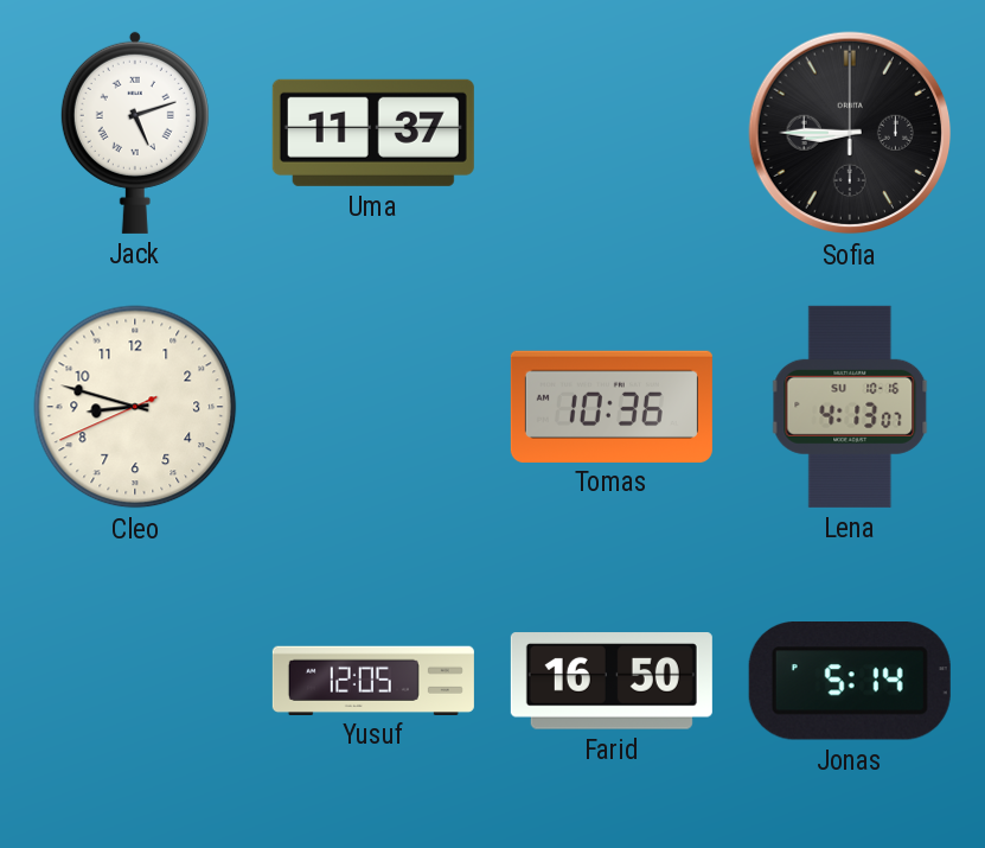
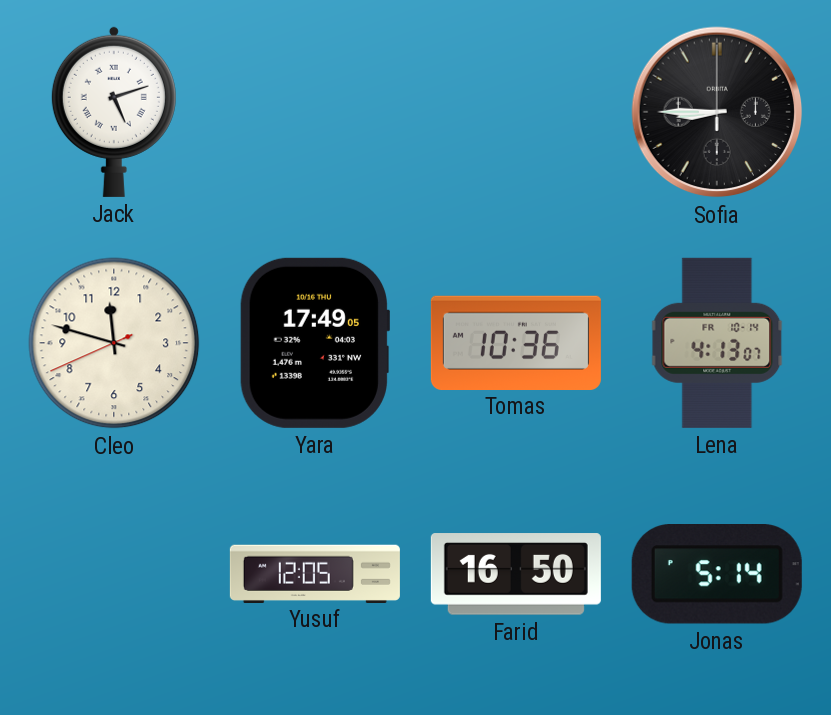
Uma: 11:37 -> none (373, 133)
Cleo: 8:47 -> 11:47 (114, 343)
Yara: none -> 17:49 (314, 343)
Lena date: SU 10-16 -> FR 10-14 (717, 343)
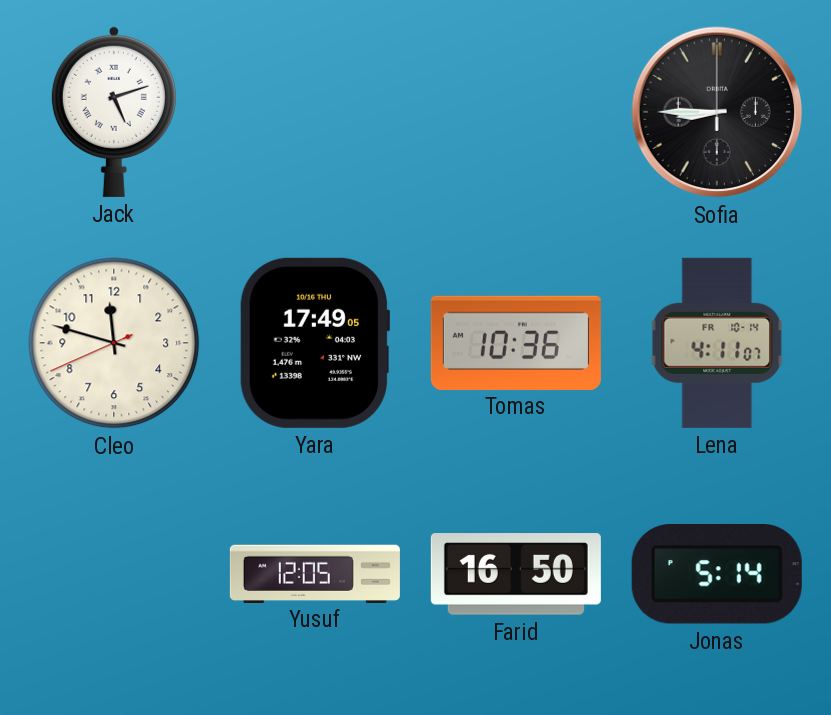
Lena: 4:13 -> 4:11 (717, 343)
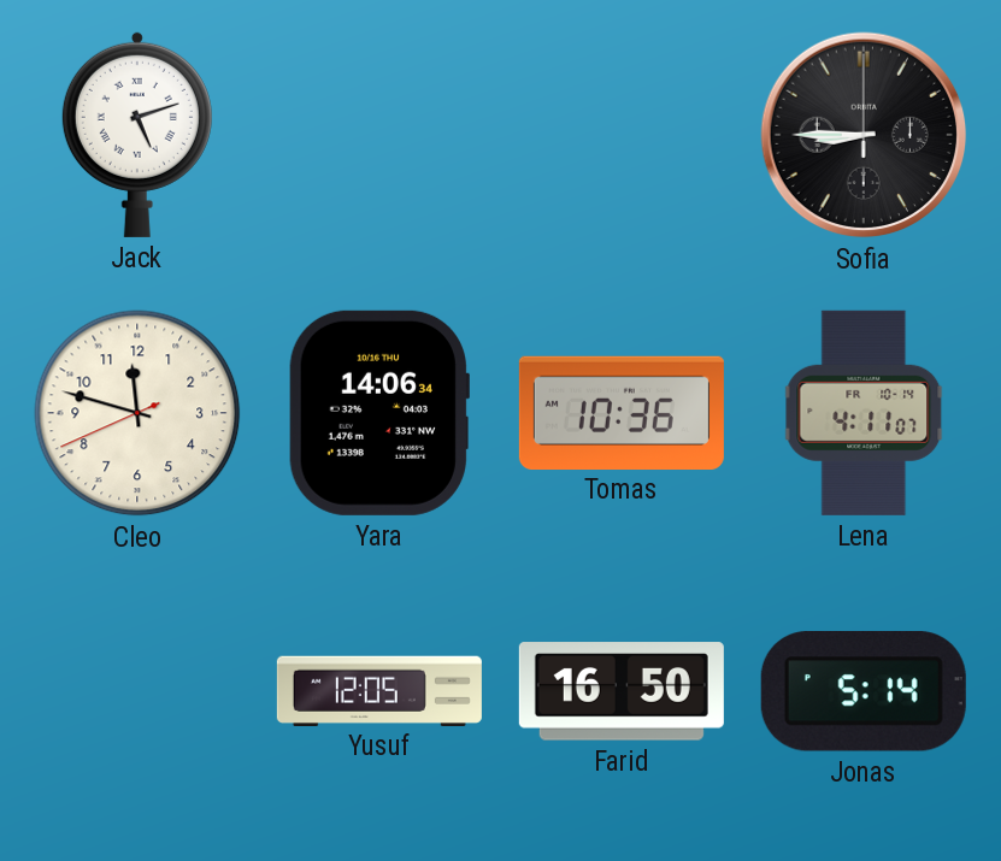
Yara: 17:49 -> 14:06 (378, 413)
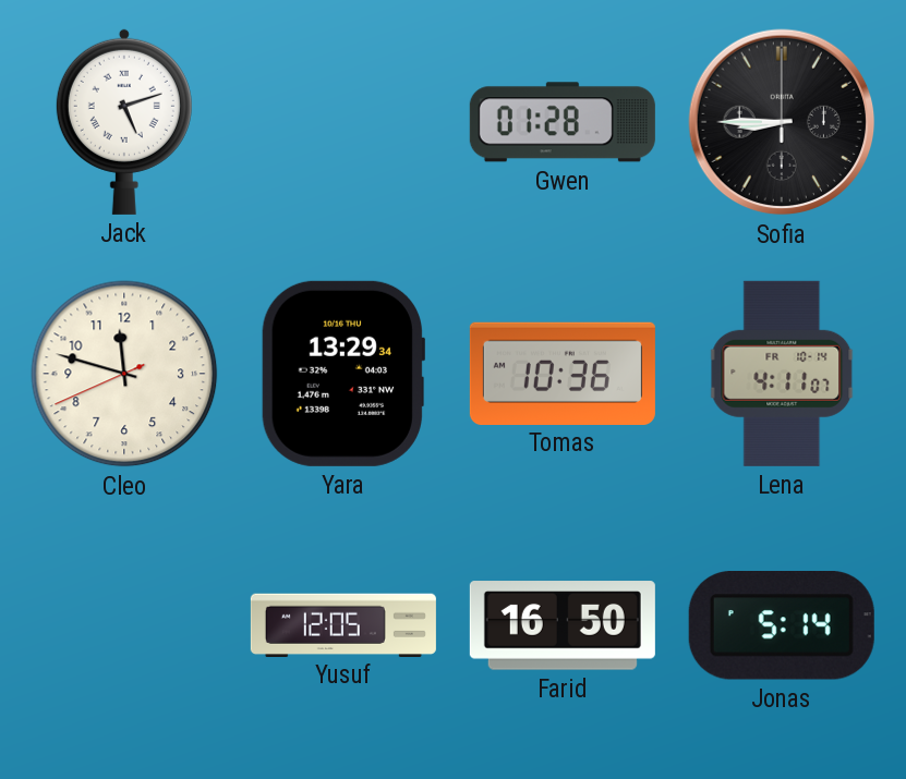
Gwen: none -> 01:28 (563, 122)
Yara: 14:06 -> 13:29 (342, 374)
